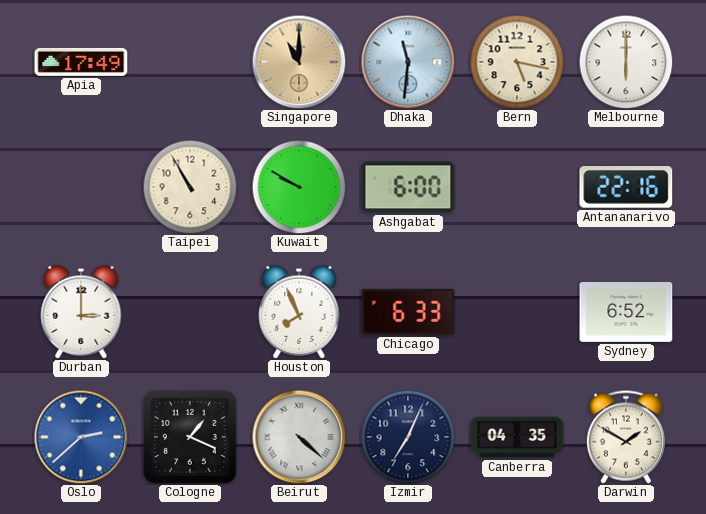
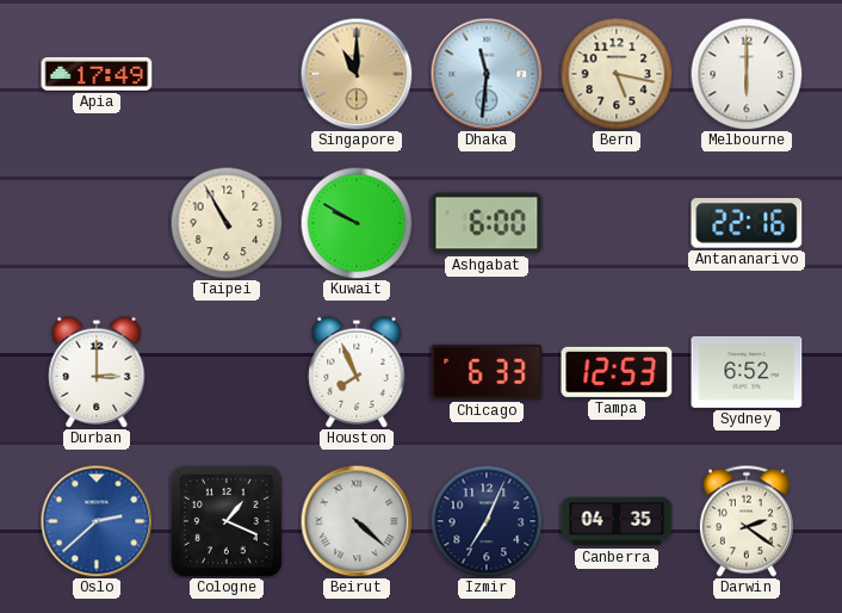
Tampa: none -> 12:53 (617, 372)
Darwin: 1:50 -> 2:21 (747, 521)
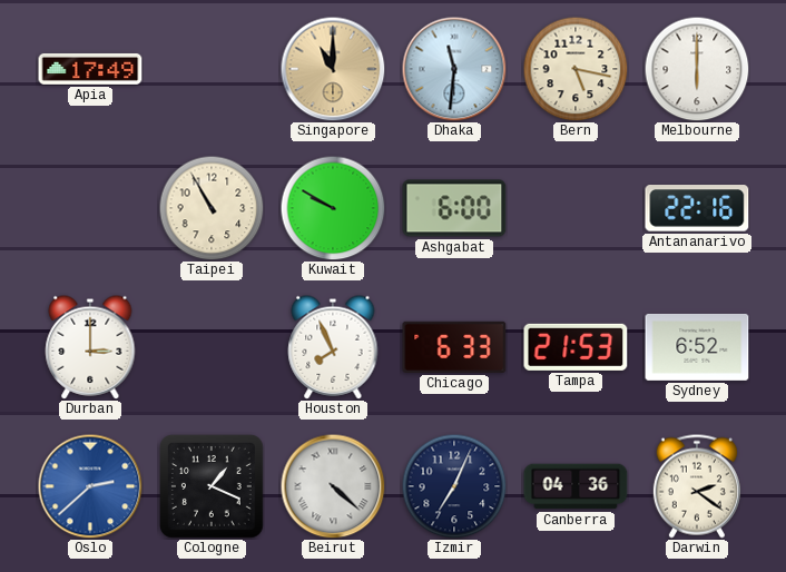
Tampa: 12:53 -> 21:53 (576, 347)
Canberra: 04:35 -> 04:36 (576, 486)
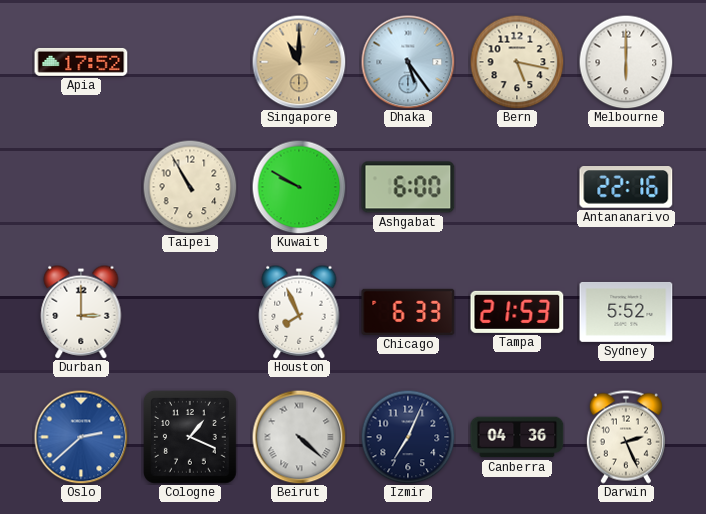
Apia: 17:49 -> 17:52 (81, 62)
Dhaka: 11:31 -> 5:24 (408, 62)
Sydney: 6:52 -> 5:52 (626, 312)
Darwin: 2:21 -> 2:26 (626, 437)
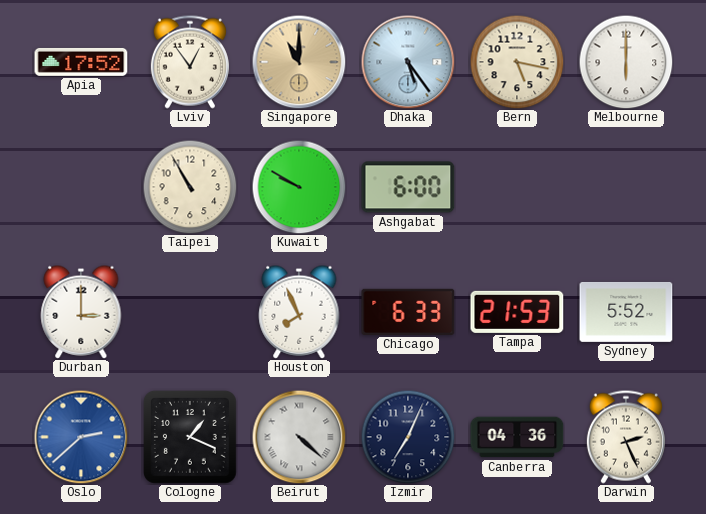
Lviv: none -> 12:54 (190, 62)
Antananarivo: 22:16 -> none (626, 187)
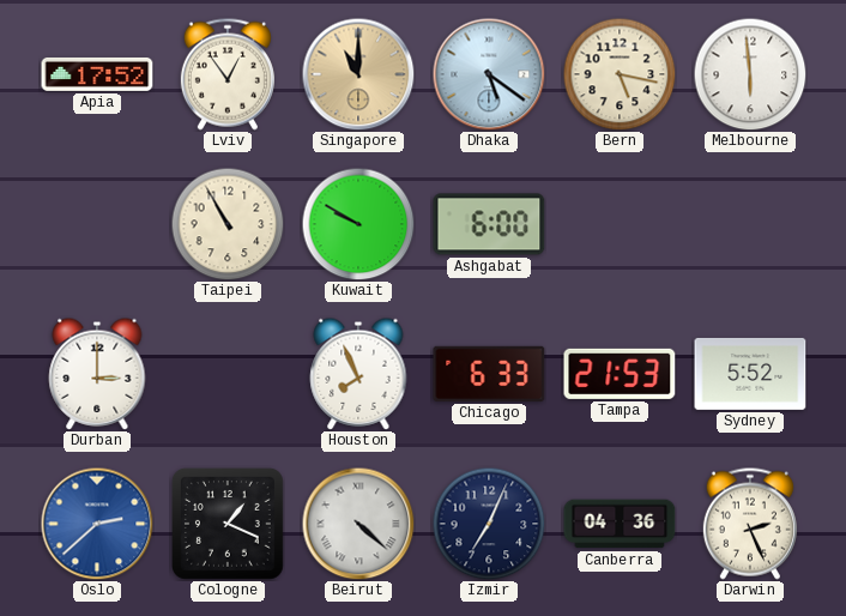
Dhaka: 5:24 -> 5:21 (489, 74)
Melbourne: 6:00 -> 5:59 (750, 74)
